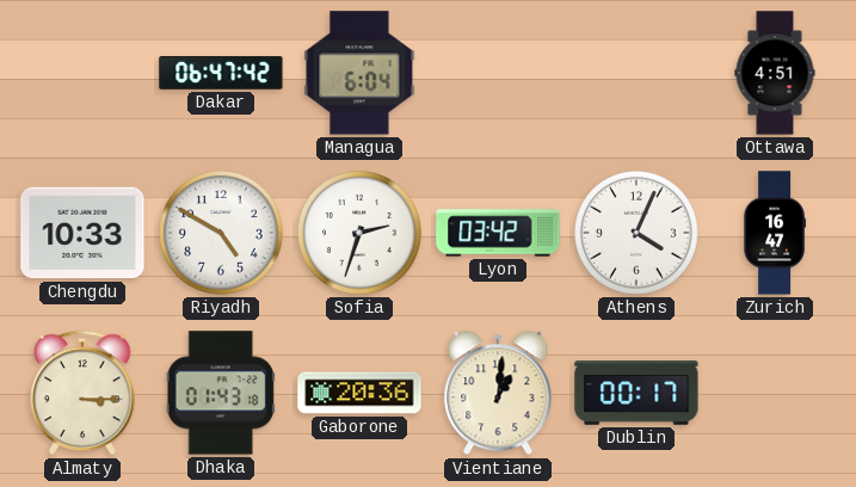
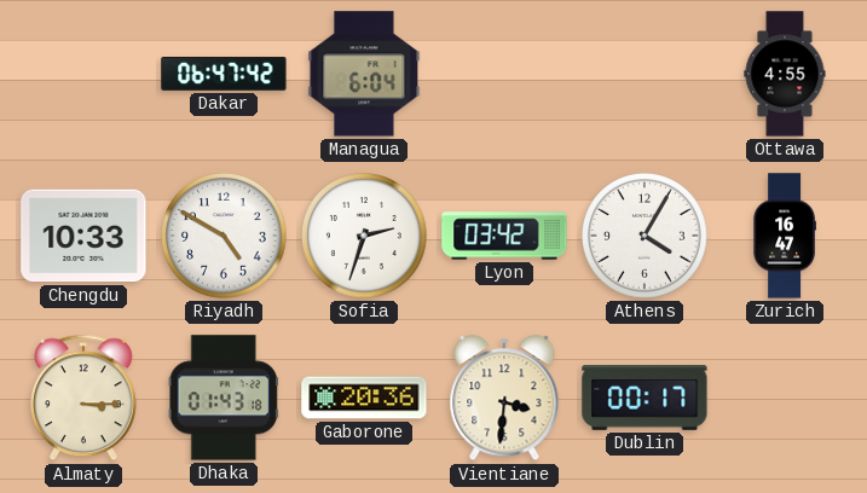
Ottawa: 4:51 -> 4:55 (785, 74)
Athens: 4:04 -> 4:05 (646, 237)
Vientiane: 1:01 -> 3:31 (504, 399)
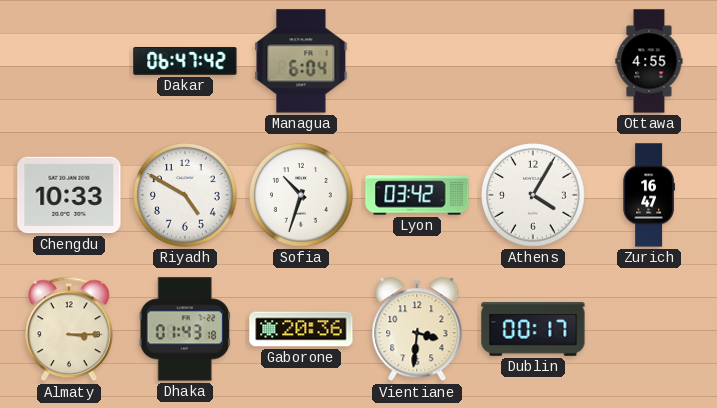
Sofia: 2:33 -> 10:33 (302, 196)
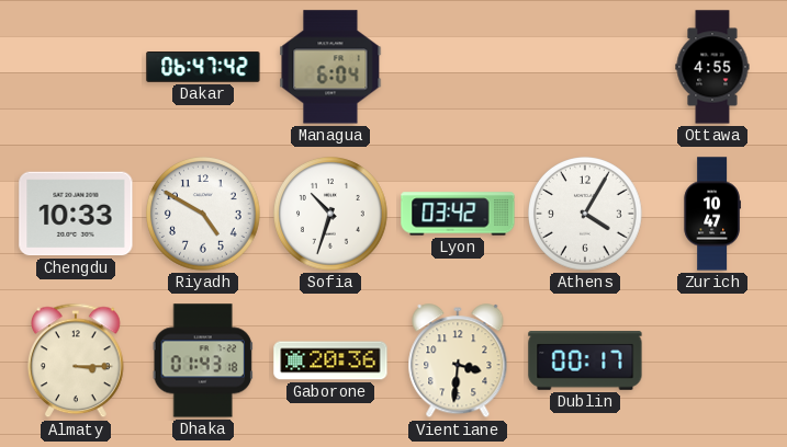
Zurich: 16:47 -> 10:47 (712, 214)
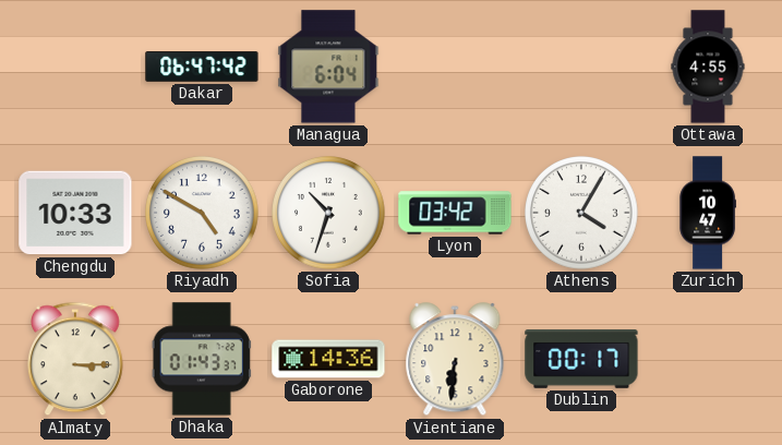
Dhaka: 01:43:18 -> 01:43:37 (202, 359)
Gaborone: 20:36 -> 14:36 (328, 359)
Vientiane: 3:31 -> 6:31 (455, 360)
